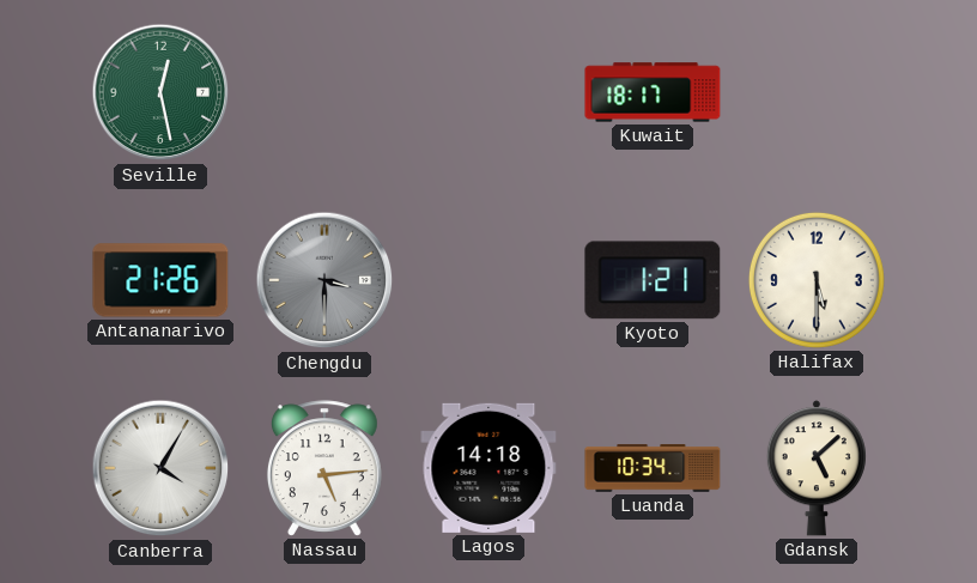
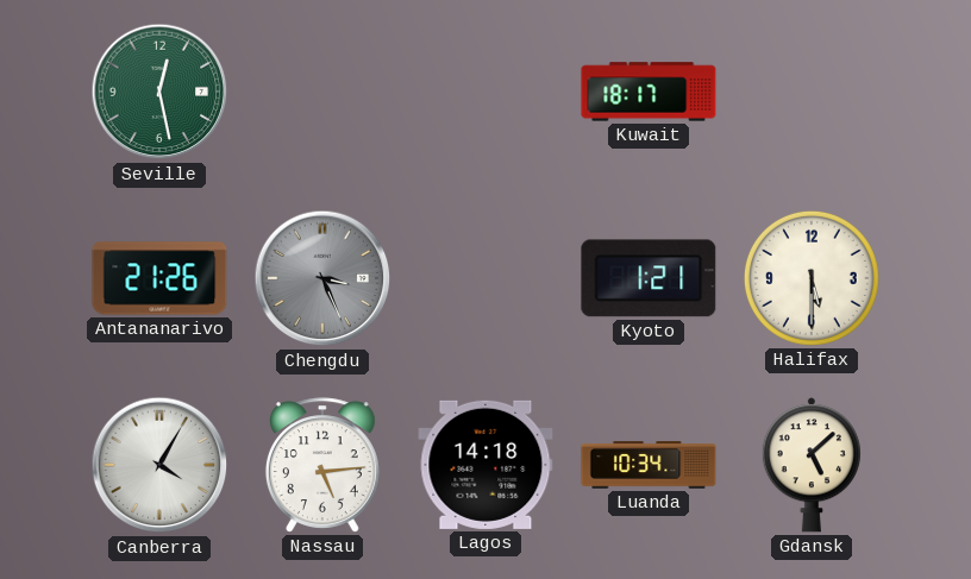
Chengdu: 3:30 -> 3:26 (322, 278)
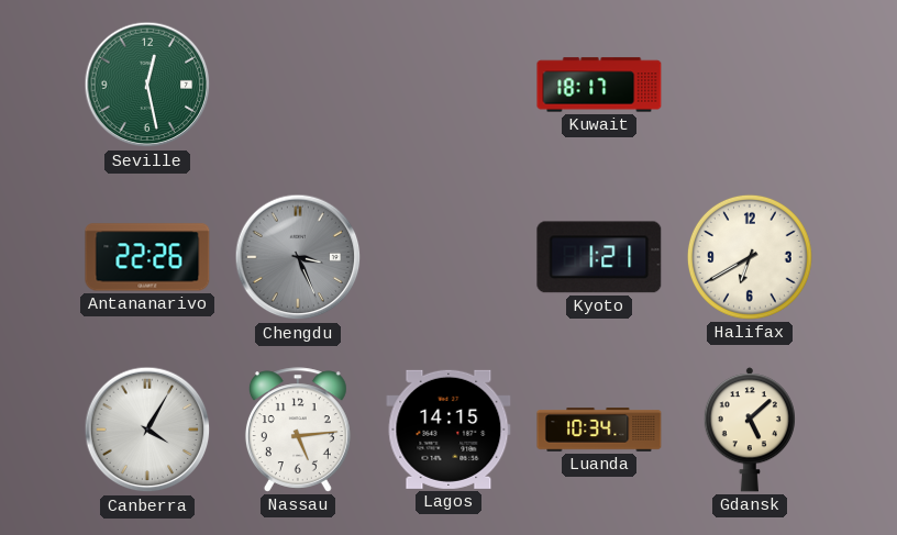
Antananarivo: 21:26 -> 22:26 (147, 257)
Halifax: 5:30 -> 6:40 (750, 257)
Lagos: 14:18 -> 14:15 (449, 430)
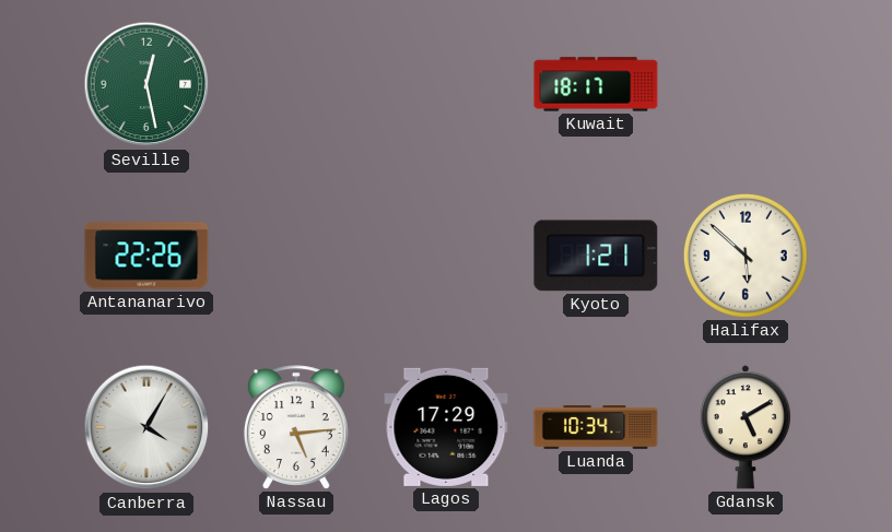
Chengdu: 3:26 -> none (298, 257)
Halifax: 6:40 -> 5:52 (746, 256)
Lagos: 14:15 -> 17:29 (446, 427)
Gdansk: 5:08 -> 5:10 (746, 427)
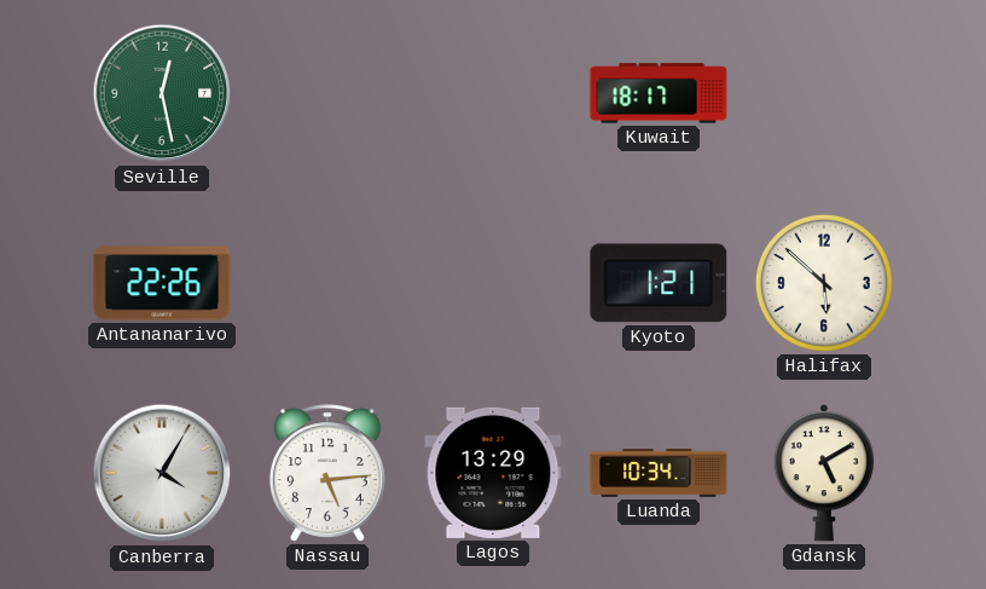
Lagos: 17:29 -> 13:29 (493, 473)
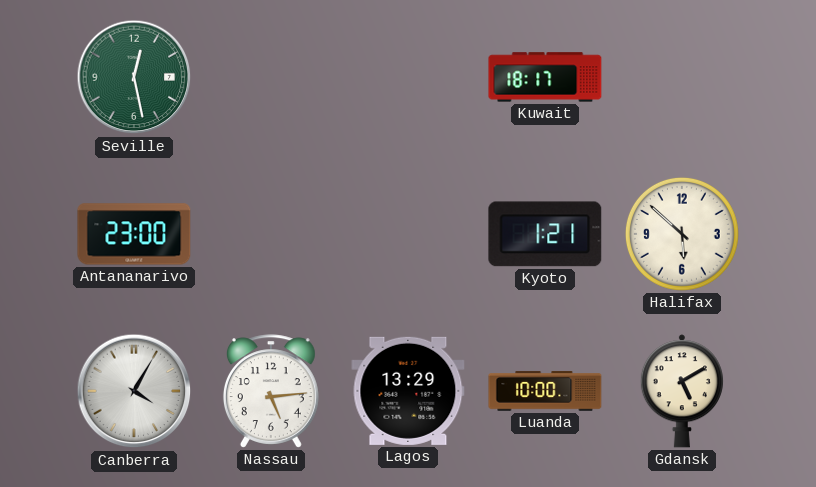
Antananarivo: 22:26 -> 23:00 (134, 234)
Luanda: 10:34 -> 10:00 (545, 391)
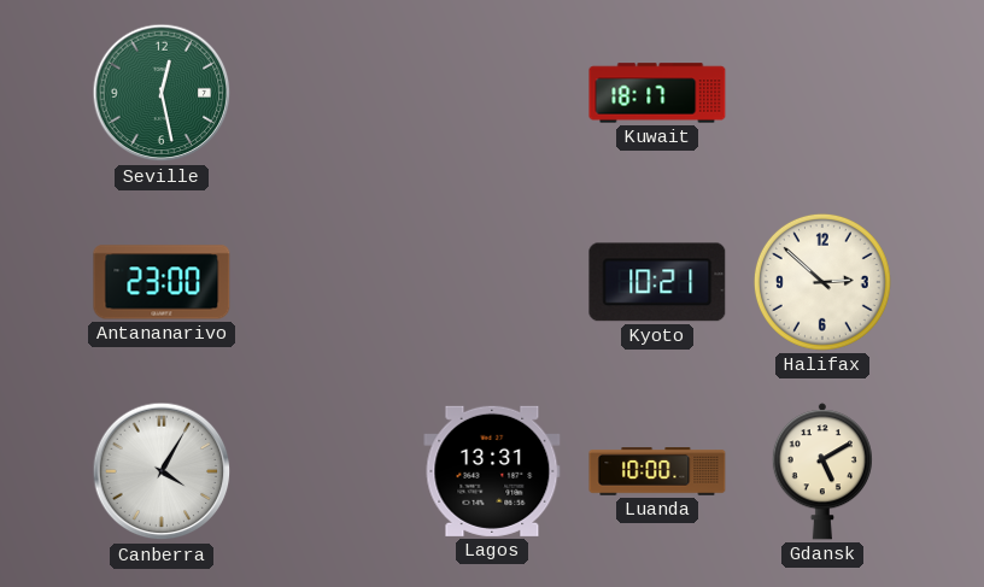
Kyoto: 1:21 -> 10:21 (657, 282)
Halifax: 5:52 -> 2:52 (822, 282)
Nassau: 5:14 -> none (271, 391)
Lagos: 13:29 -> 13:31 (492, 471)
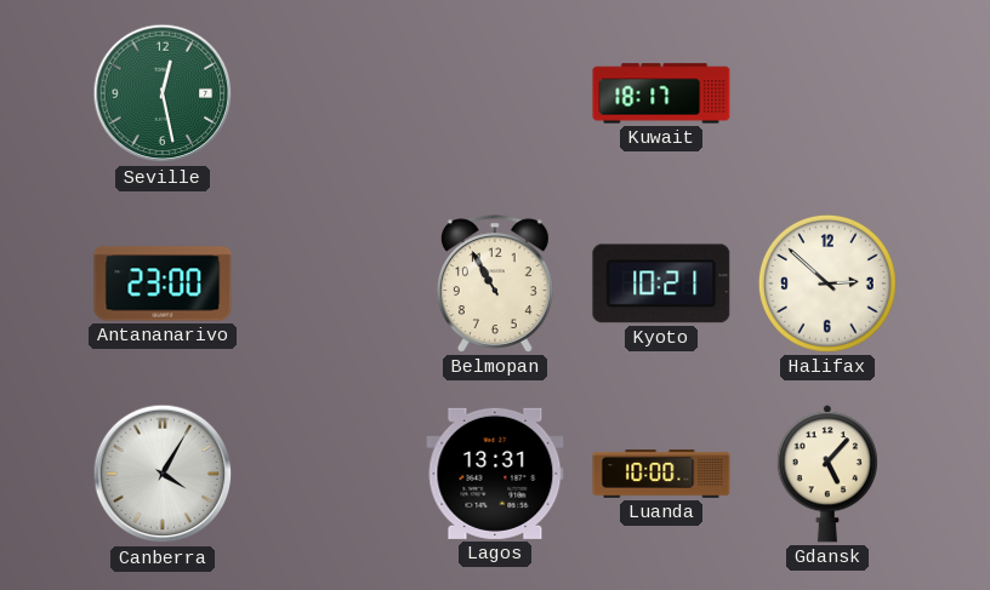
Belmopan: none -> 10:55 (495, 283)
Gdansk: 5:10 -> 5:07 (827, 474)
